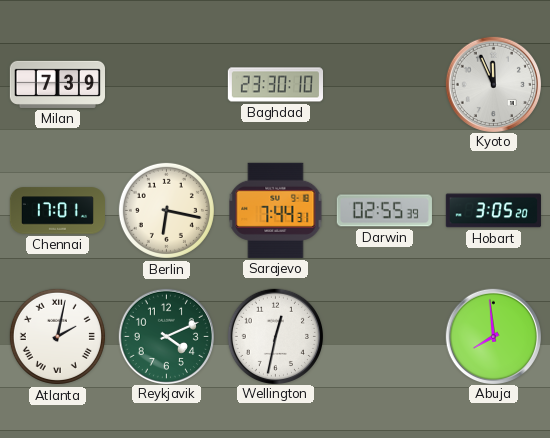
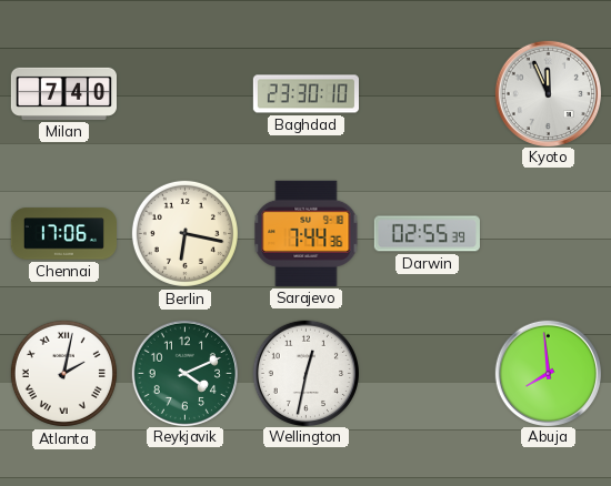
Milan: 7:39 -> 7:40 (63, 93)
Chennai: 17:01 -> 17:06 (63, 234)
Sarajevo: 7:44:31 -> 7:44:36 (307, 233)
Hobart: 3:05 -> none (493, 211)
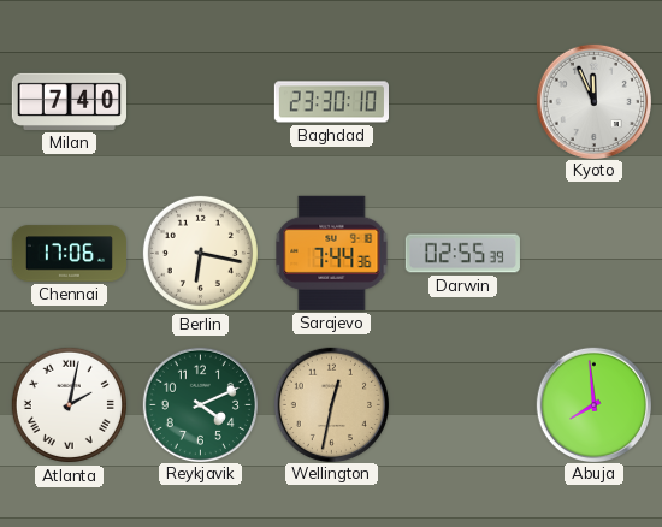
Wellington dial: white -> champagne (331, 404)
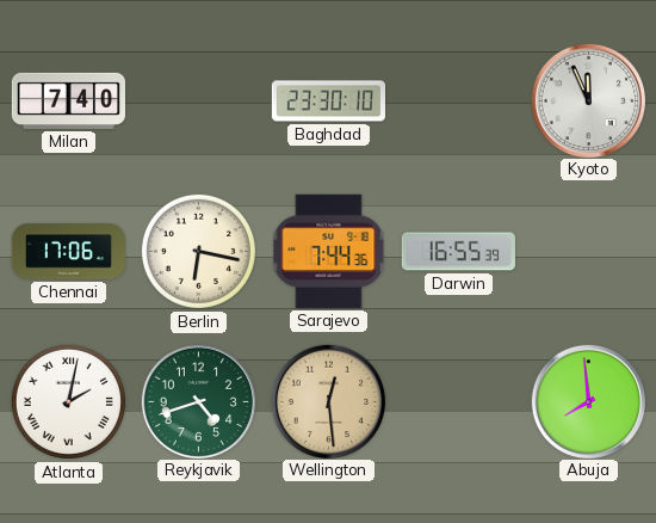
Darwin: 02:55 -> 16:55 (458, 252)
Reykjavik: 4:11 -> 4:42 (198, 401)
Wellington: 12:32 -> 12:29 (328, 401)
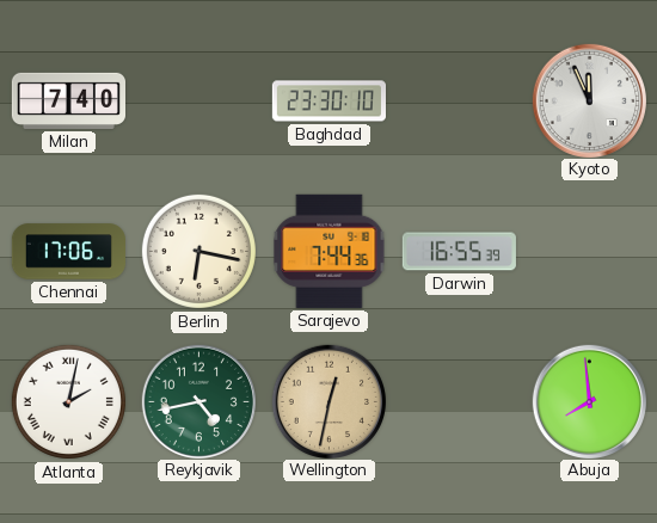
Reykjavik: 4:42 -> 4:43 (198, 401)
Wellington: 12:29 -> 12:32 (328, 401)
